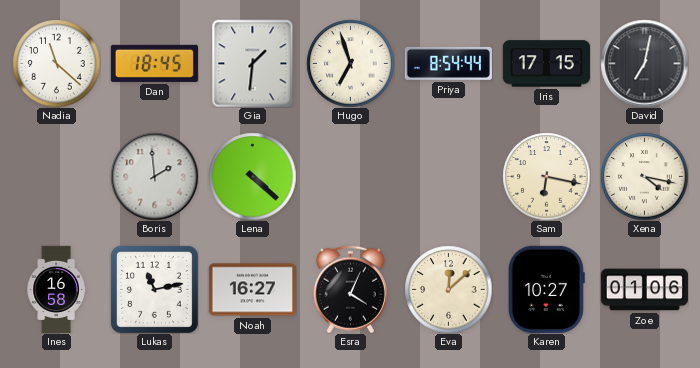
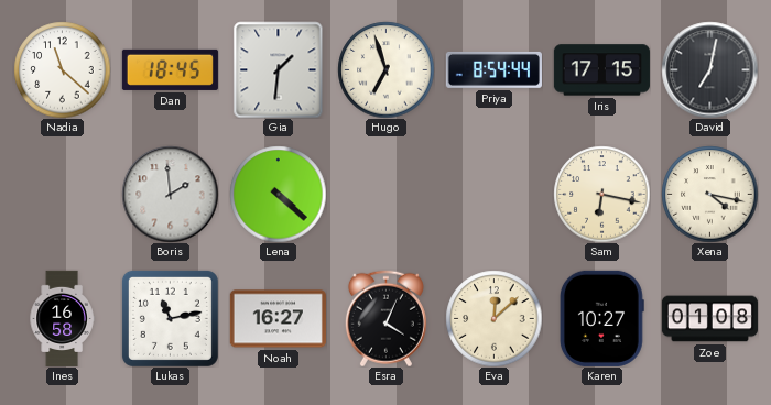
Zoe: 01:06 -> 01:08 (709, 319)
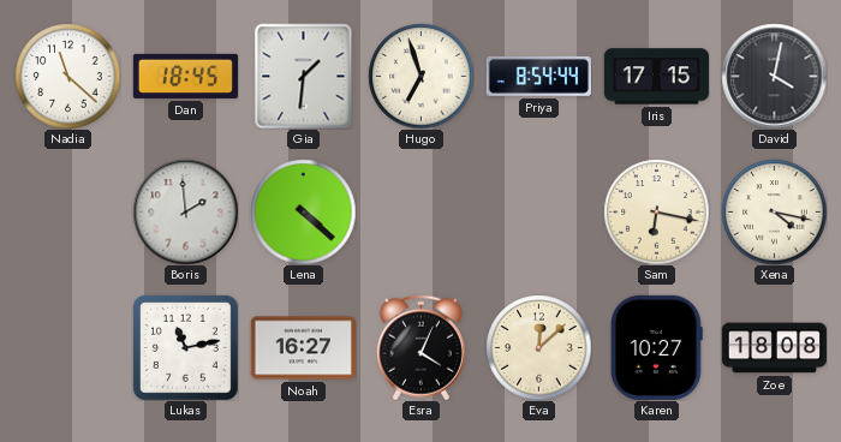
David: 7:02 -> 4:02 (774, 76)
Ines: 16:58 -> none (62, 318)
Zoe: 01:08 -> 18:08 (774, 348)
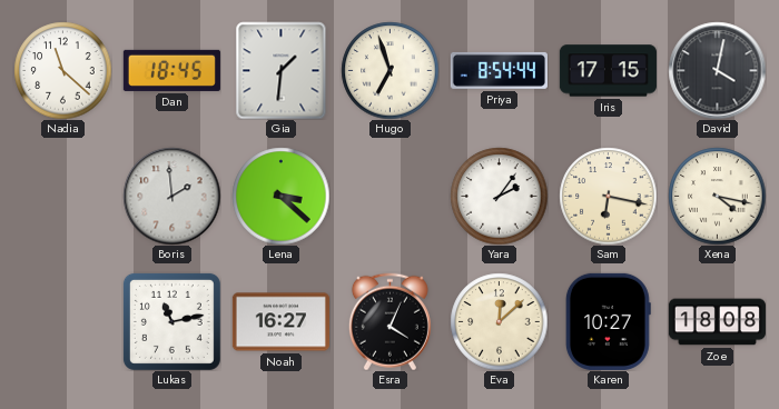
Lena: 4:22 -> 3:22 (280, 196)
Yara: none -> 2:06 (499, 196)
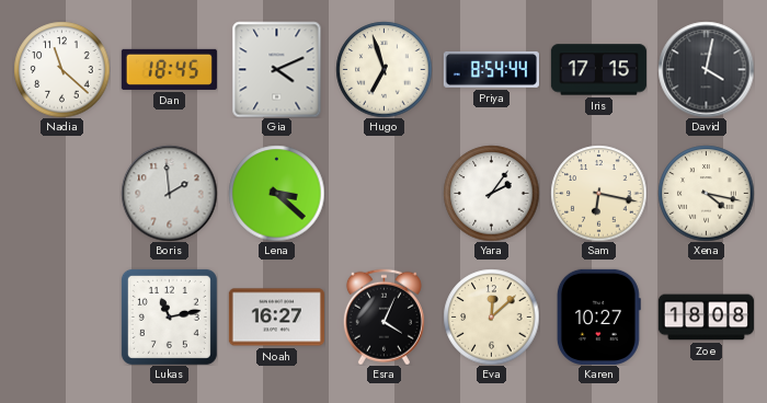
Gia: 1:31 -> 4:11 (277, 69)
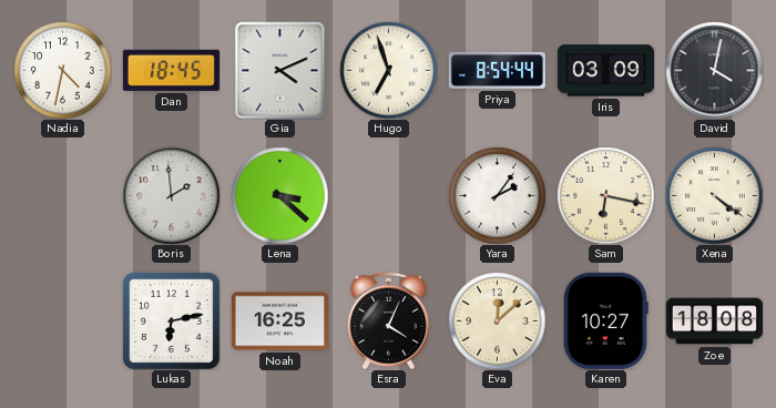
Nadia: 11:22 -> 4:32 (62, 70)
Iris: 17:15 -> 03:09 (605, 71)
Xena: 4:17 -> 4:21 (714, 195)
Lukas: 11:13 -> 6:13 (171, 320)
Noah: 16:27 -> 16:25 (279, 322)
